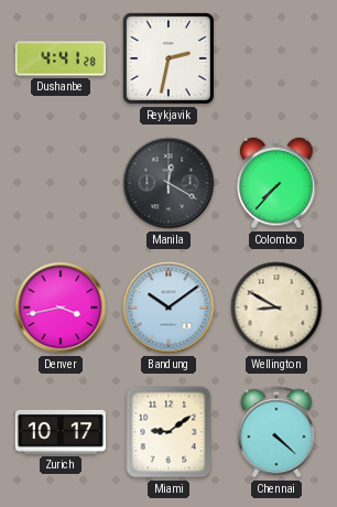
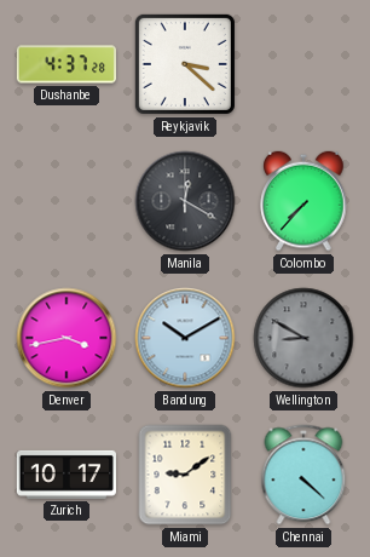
Dushanbe: 4:41 -> 4:37 (65, 64)
Reykjavik: 2:32 -> 3:22 (185, 64)
Bandung: 10:09 -> 10:10 (185, 338)
Wellington dial: cream -> grey (303, 338)
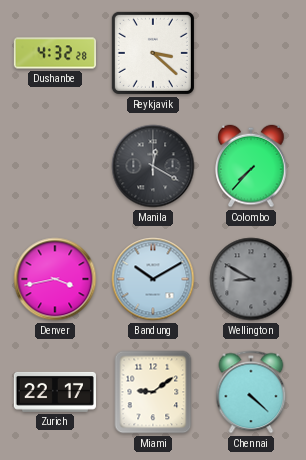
Dushanbe: 4:37 -> 4:32 (54, 53)
Zurich: 10:17 -> 22:17 (55, 392)
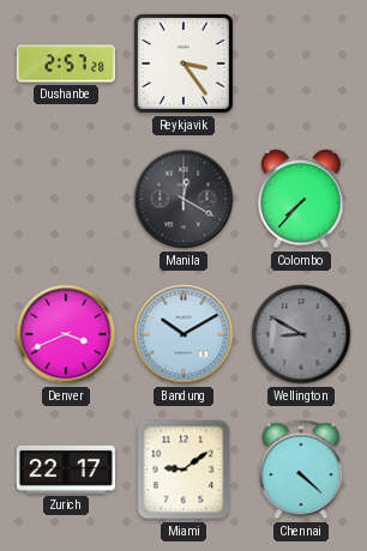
Dushanbe: 4:32 -> 2:57 (65, 63)
Reykjavik: 3:22 -> 3:24 (183, 63)
Denver: 3:43 -> 3:41 (66, 334)
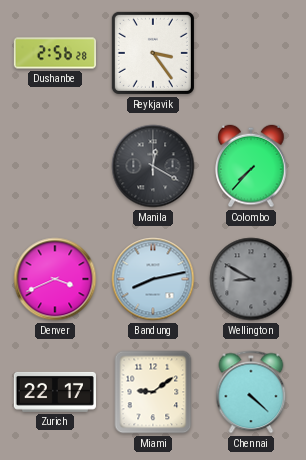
Dushanbe: 2:57 -> 2:56 (54, 53)
Bandung: 10:10 -> 8:13 (153, 279)
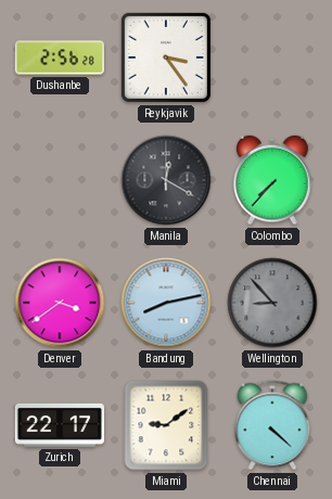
Denver: 3:41 -> 3:39 (60, 303)
Wellington: 8:50 -> 8:53 (272, 303)
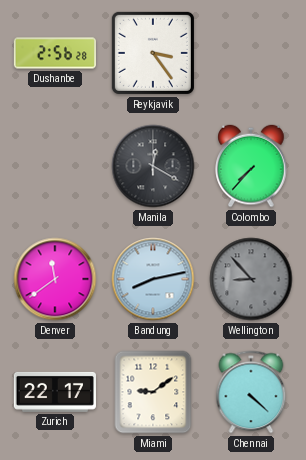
Denver: 3:39 -> 11:39 (55, 279)
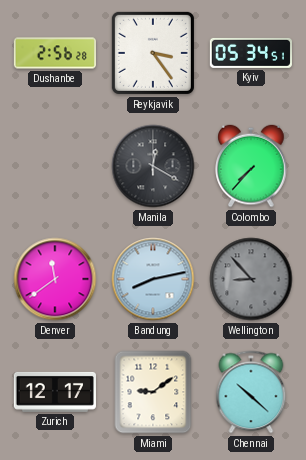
Kyiv: none -> 05:34 (251, 53)
Zurich: 22:17 -> 12:17 (55, 392)
Chennai: 4:22 -> 10:22 (251, 392)
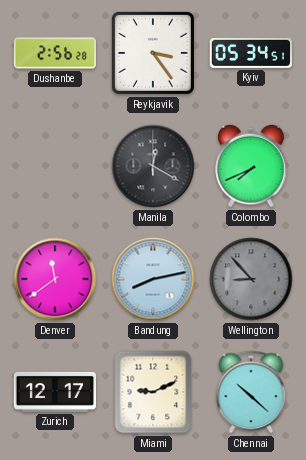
Colombo: 7:37 -> 7:41 (251, 166)
Miami: 9:09 -> 9:11 (153, 392)
